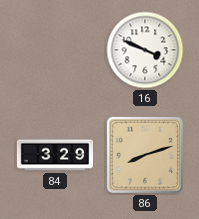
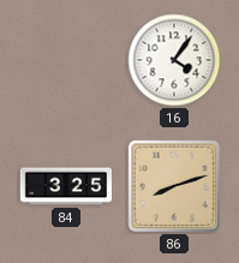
16: 3:49 -> 4:06 (174, 60)
84: 3:29 -> 3:25 (65, 186)
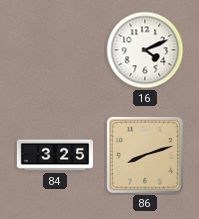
16: 4:06 -> 4:11 (145, 50)
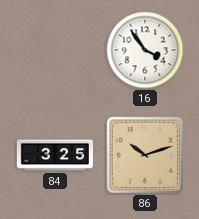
16: 4:11 -> 3:54 (145, 50)
86: 8:12 -> 10:12 (145, 155)
